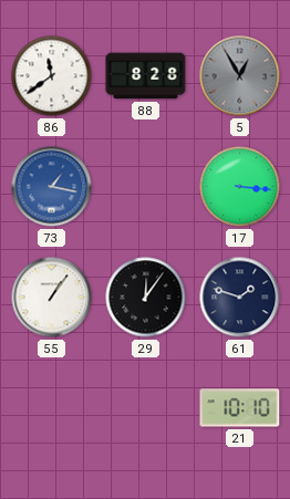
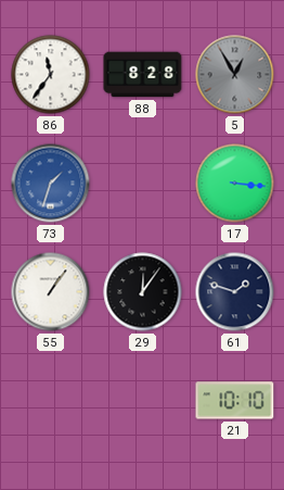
86: 11:39 -> 11:36 (51, 75)
73: 1:17 -> 1:33 (51, 184)
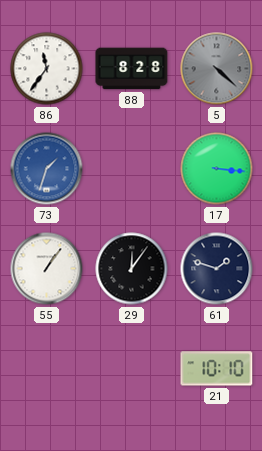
5: 12:55 -> 4:22 (217, 69)
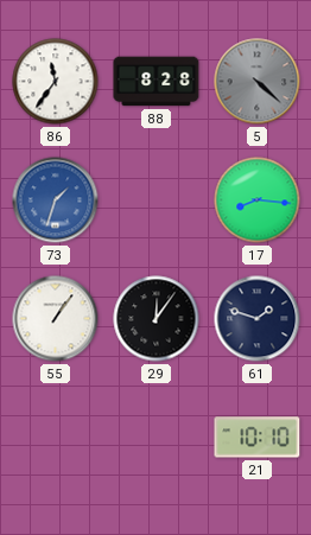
17: 3:16 -> 8:16 (258, 200)
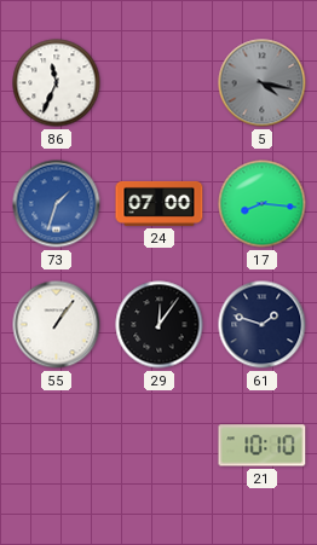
86: 11:36 -> 11:34 (57, 83)
88: 8:28 -> none (157, 82)
5: 4:22 -> 4:17 (263, 83)
24: none -> 07:00 (160, 203)
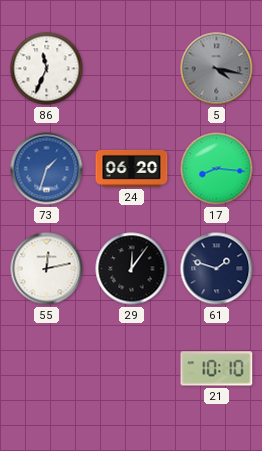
24: 07:00 -> 06:20 (132, 168)
55: 1:06 -> 12:13 (47, 269)
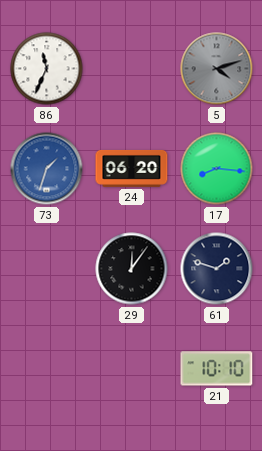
5: 4:17 -> 4:12 (217, 69)
55: 12:13 -> none (47, 269)
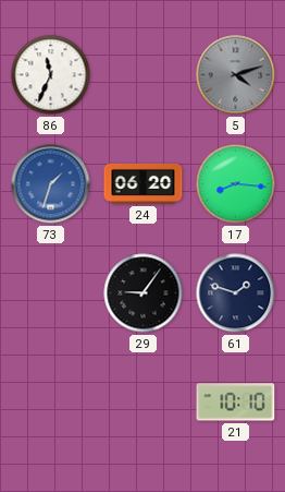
29: 12:06 -> 9:06 (144, 293)
